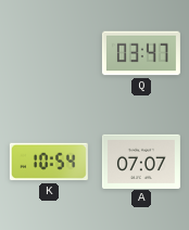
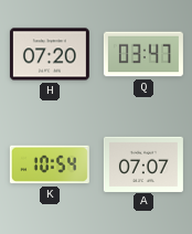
H: none -> 07:20 (50, 54)
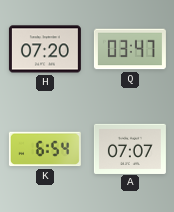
K: 10:54 -> 6:54 (45, 149)
